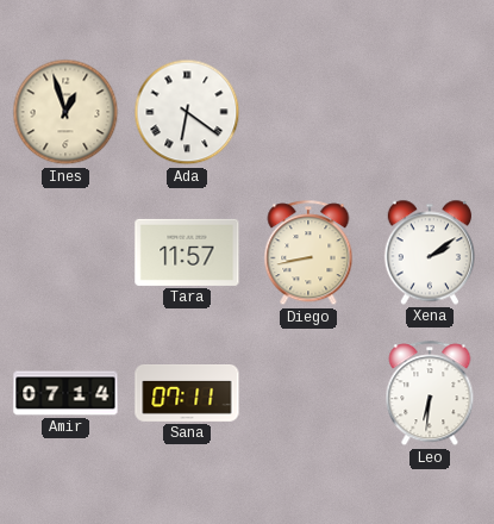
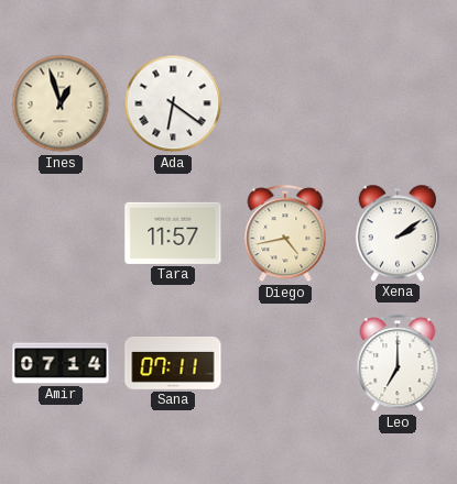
Diego: 8:43 -> 4:43 (285, 234)
Leo: 6:31 -> 7:00 (398, 364)
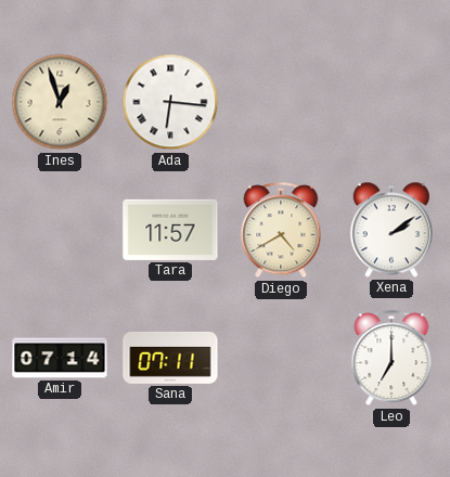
Ada: 6:21 -> 6:16 (170, 102)
Diego: 4:43 -> 4:40 (281, 231)
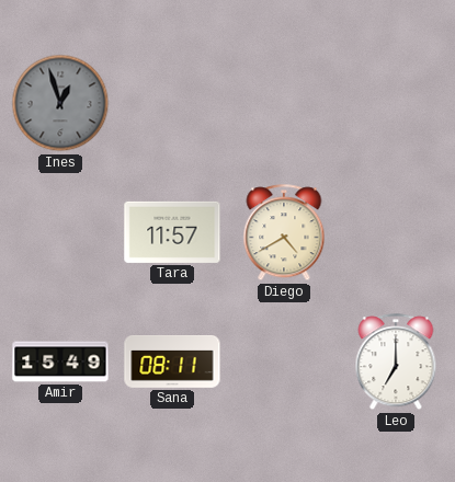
Ines dial: cream -> grey (60, 103)
Ada: 6:16 -> none (170, 102)
Xena: 2:09 -> none (390, 230)
Amir: 07:14 -> 15:49 (60, 361)
Sana: 07:11 -> 08:11 (172, 363)
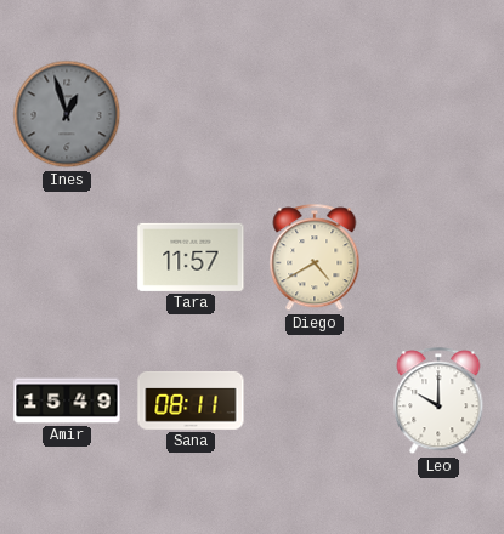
Leo: 7:00 -> 10:00 (438, 402)
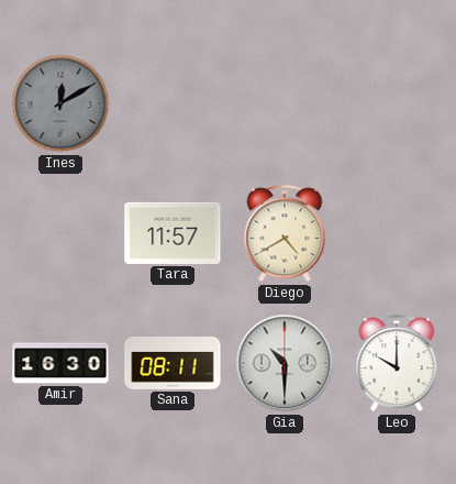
Ines: 12:57 -> 12:10 (60, 103)
Amir: 15:49 -> 16:30 (60, 363)
Gia: none -> 10:30 (285, 363)
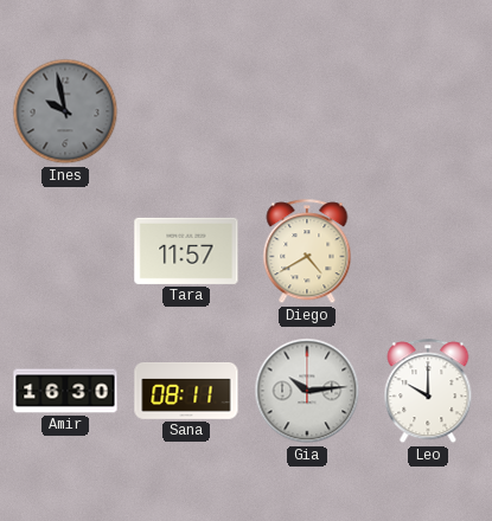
Ines: 12:10 -> 9:58 (65, 111)
Gia: 10:30 -> 10:14 (307, 391)
